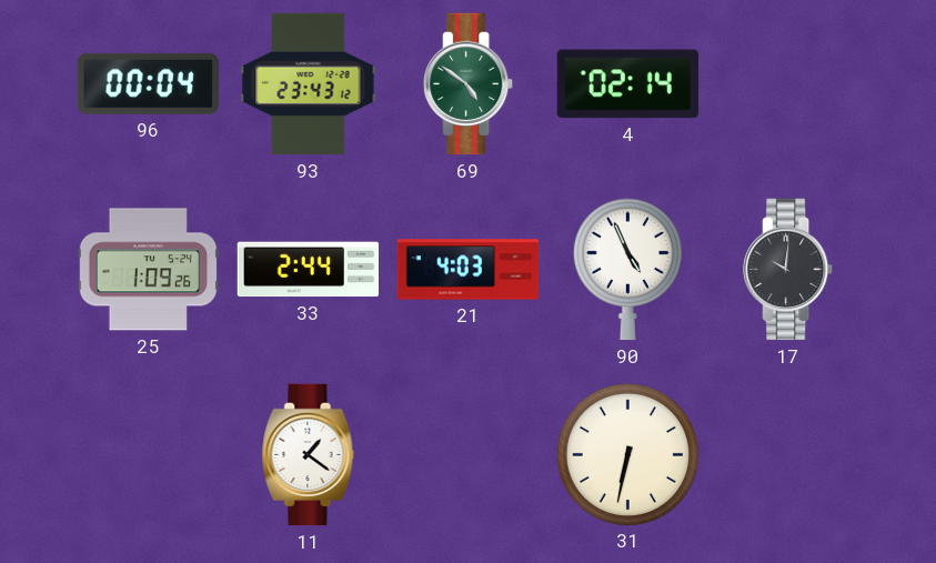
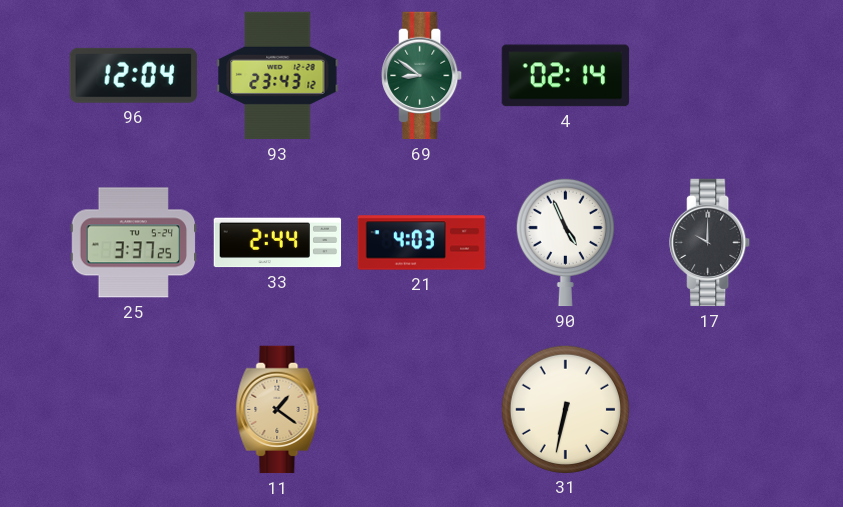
96: 00:04 -> 12:04 (133, 75)
69: 4:51 -> 8:51 (422, 76)
25: 1:09 -> 3:37 (134, 243)
17: 10:01 -> 10:00 (710, 243)
11 dial: white -> champagne (278, 410)
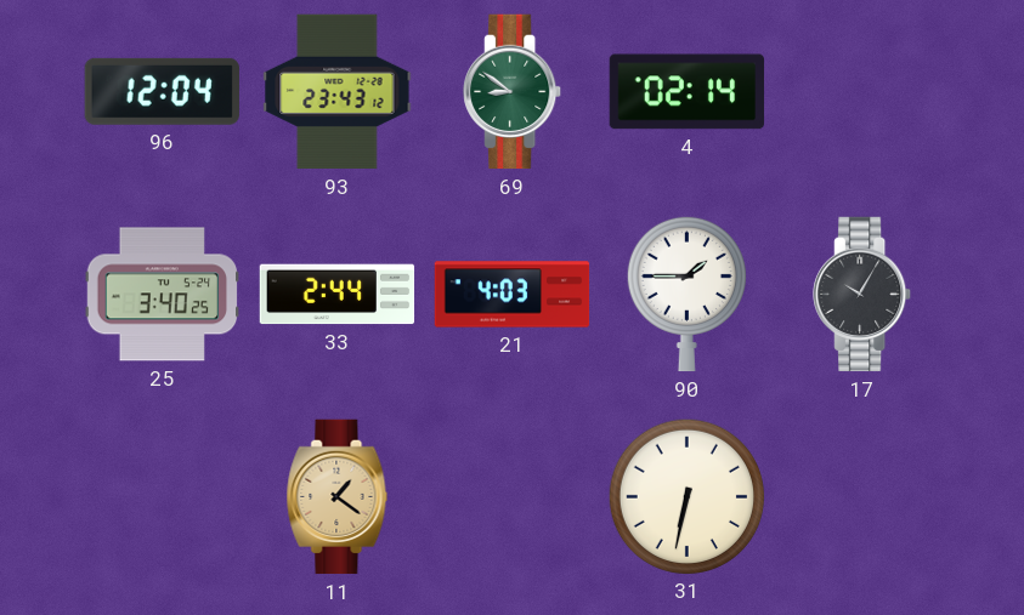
25: 3:37 -> 3:40 (163, 295)
90: 4:56 -> 1:45 (686, 294)
17: 10:00 -> 10:05 (862, 295)
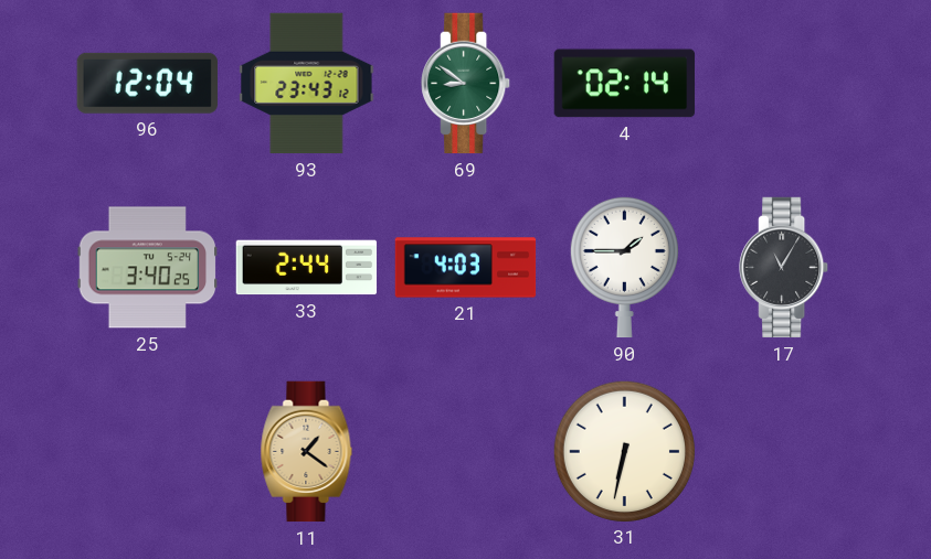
17: 10:05 -> 11:05 (784, 268)
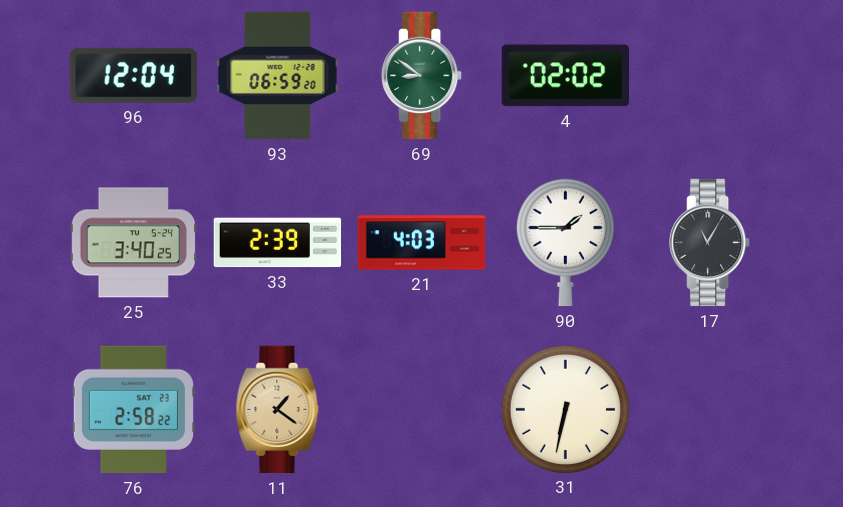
93: 23:43 -> 06:59 (278, 76)
4: 02:14 -> 02:02 (566, 76)
33: 2:44 -> 2:39 (278, 243)
76: none -> 2:58 (133, 410)
